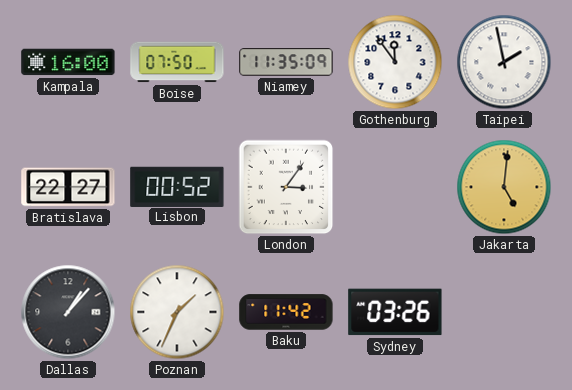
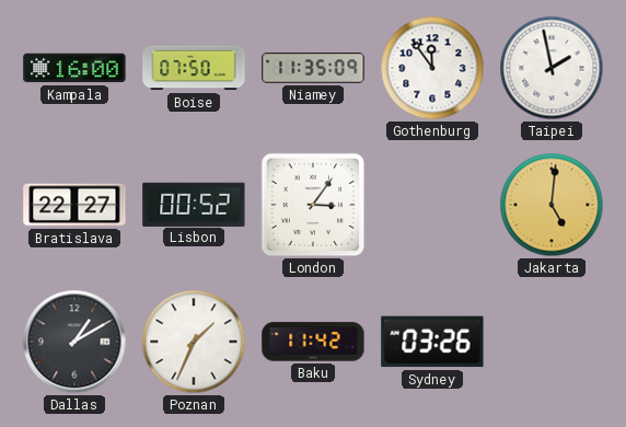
Dallas: 1:07 -> 1:10 (74, 342)
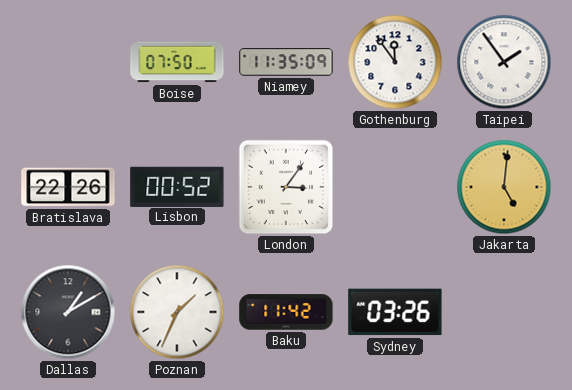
Kampala: 16:00 -> none (74, 68)
Taipei: 1:58 -> 1:54 (504, 62)
Bratislava: 22:27 -> 22:26 (68, 187)
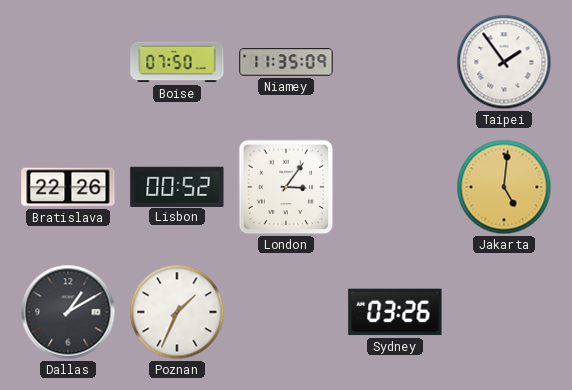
Gothenburg: 11:54 -> none (395, 62)
Baku: 11:42 -> none (286, 312)
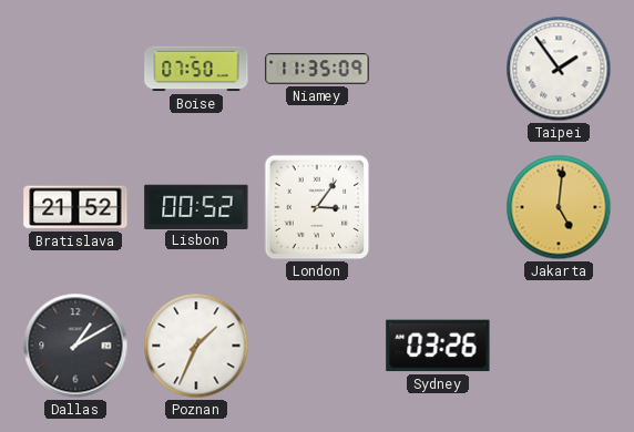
Bratislava: 22:26 -> 21:52 (75, 207)
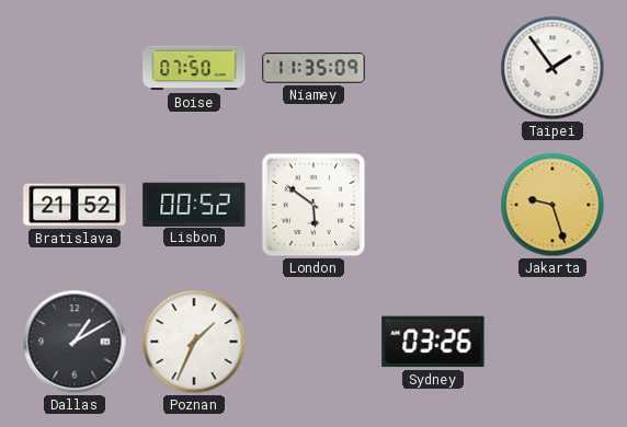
London: 3:06 -> 5:51 (314, 205)
Jakarta: 5:01 -> 9:27 (552, 205)
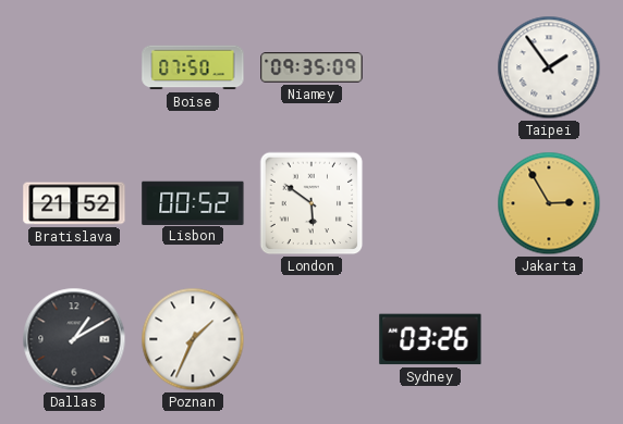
Niamey: 11:35 -> 09:35 (311, 67)
Jakarta: 9:27 -> 2:55 (549, 203)
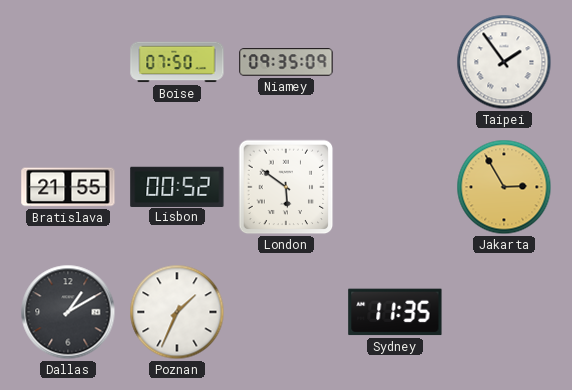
Bratislava: 21:52 -> 21:55 (68, 187)
Sydney: 03:26 -> 11:35 (395, 312)
